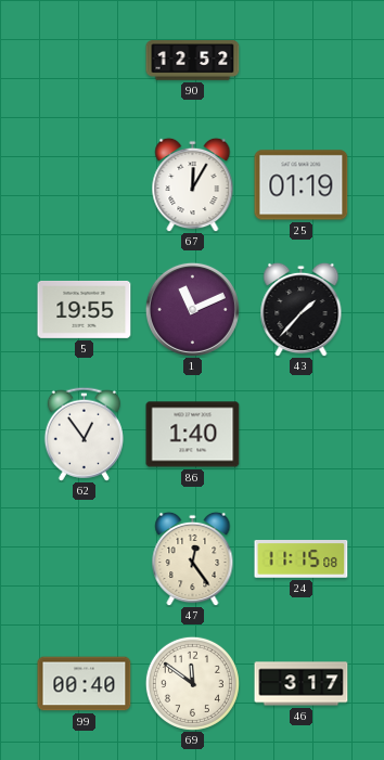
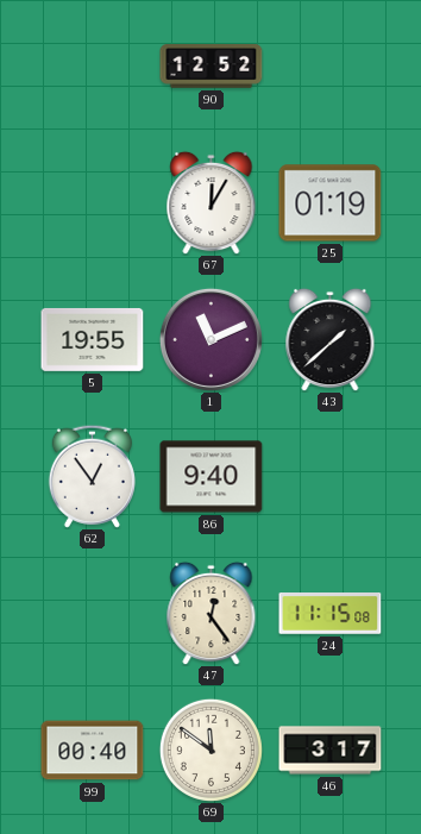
43: 1:37 -> 1:38 (331, 339)
86: 1:40 -> 9:40 (212, 477)
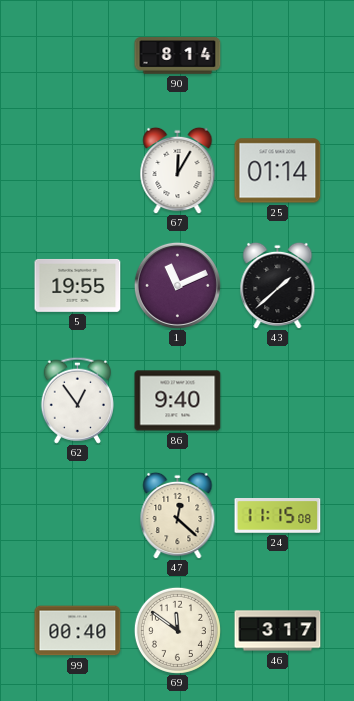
90: 12:52 -> 8:14 (178, 56)
25: 01:19 -> 01:14 (278, 171)
47: 12:24 -> 12:22 (178, 515)
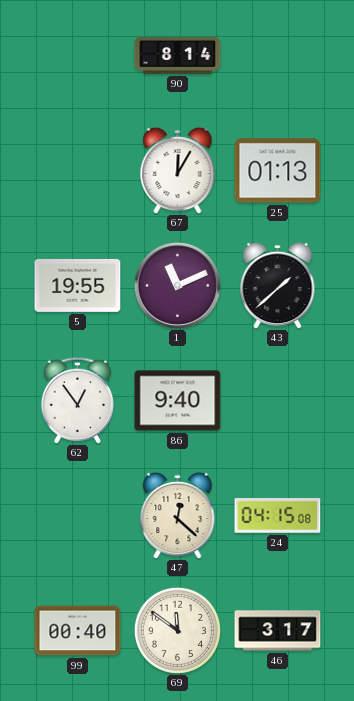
25: 01:14 -> 01:13 (278, 171)
24: 11:15 -> 04:15 (278, 516)
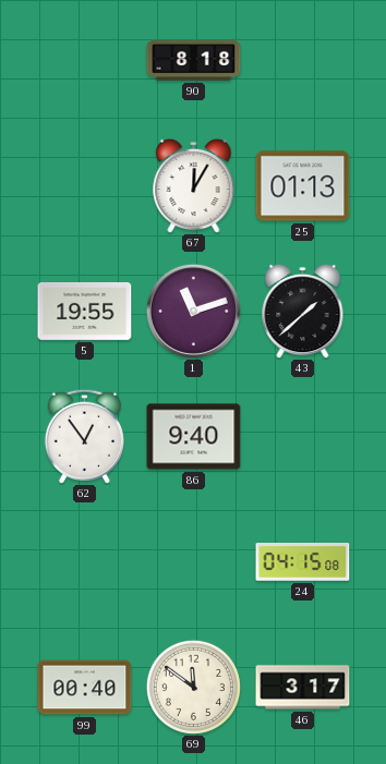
90: 8:14 -> 8:18 (194, 61)
1: 11:11 -> 11:12 (193, 311)
47: 12:22 -> none (178, 515)
